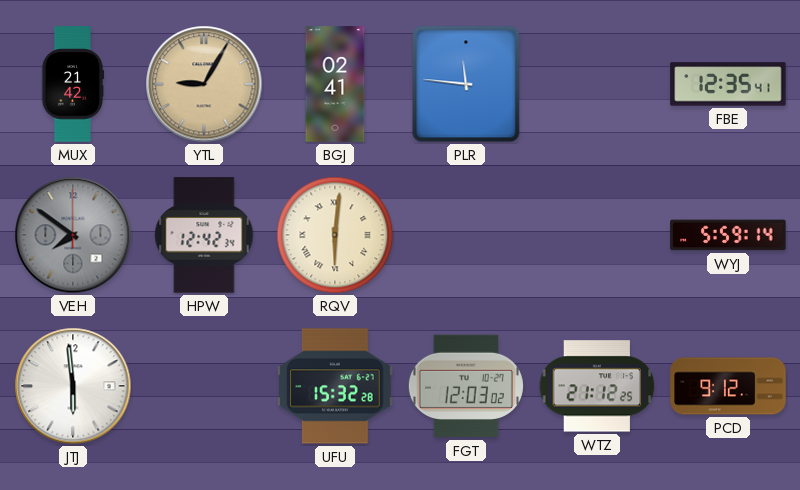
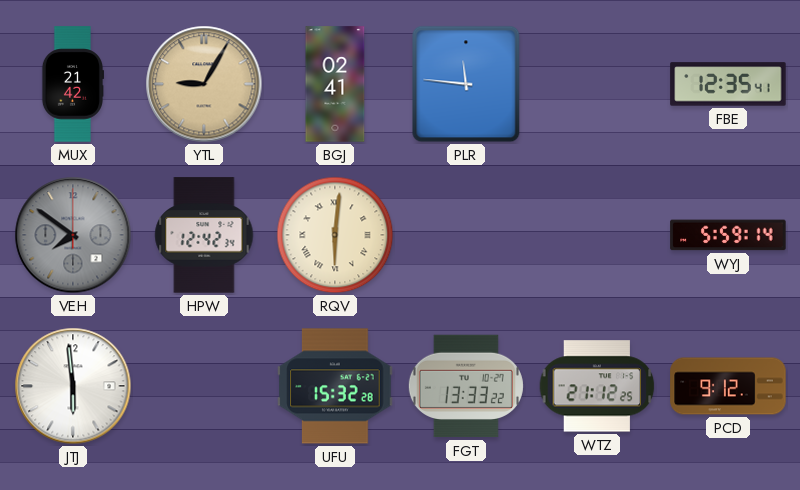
FGT: 12:03 -> 13:33 (466, 386)
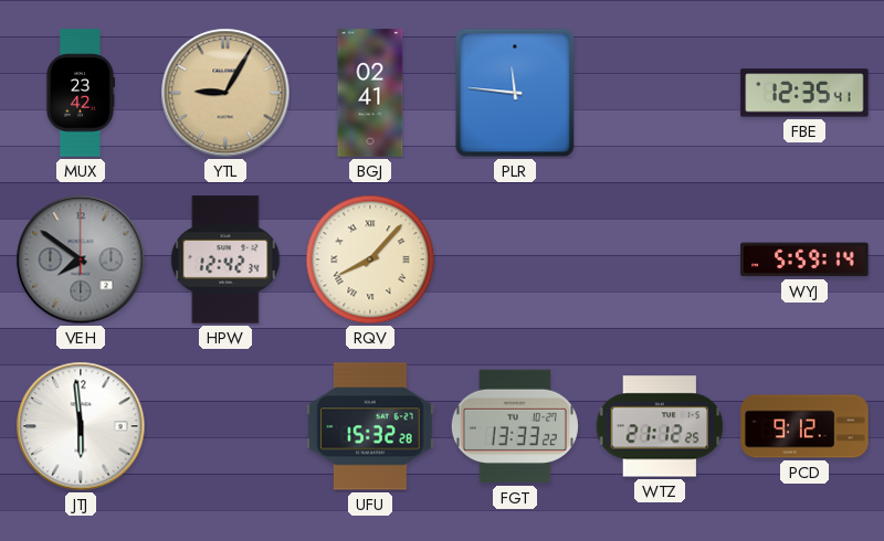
MUX: 21:42 -> 23:42 (80, 93)
RQV: 6:01 -> 8:07 (370, 259)
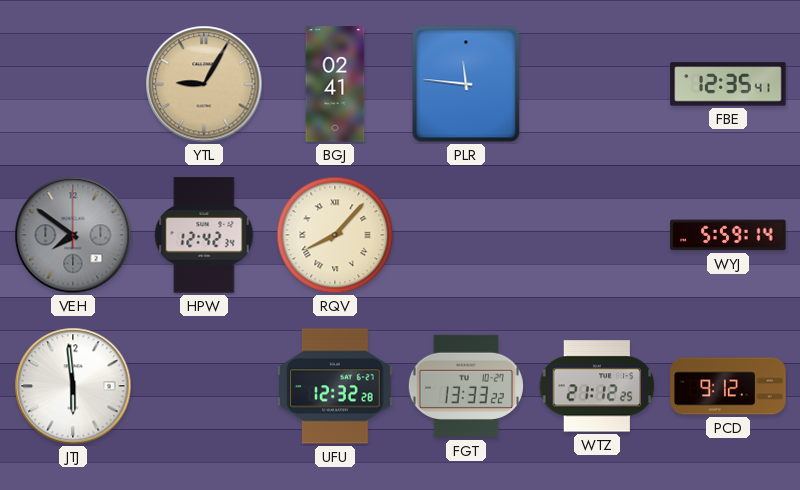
MUX: 23:42 -> none (80, 93)
UFU: 15:32 -> 12:32 (335, 386)
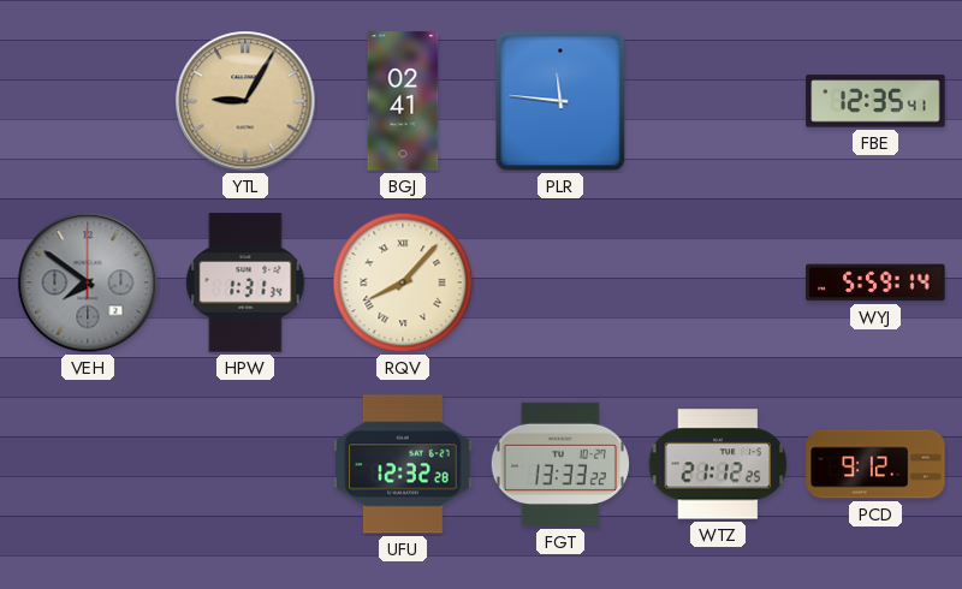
HPW: 12:42 -> 1:31 (245, 282)
JTJ: 5:59 -> none (73, 386)
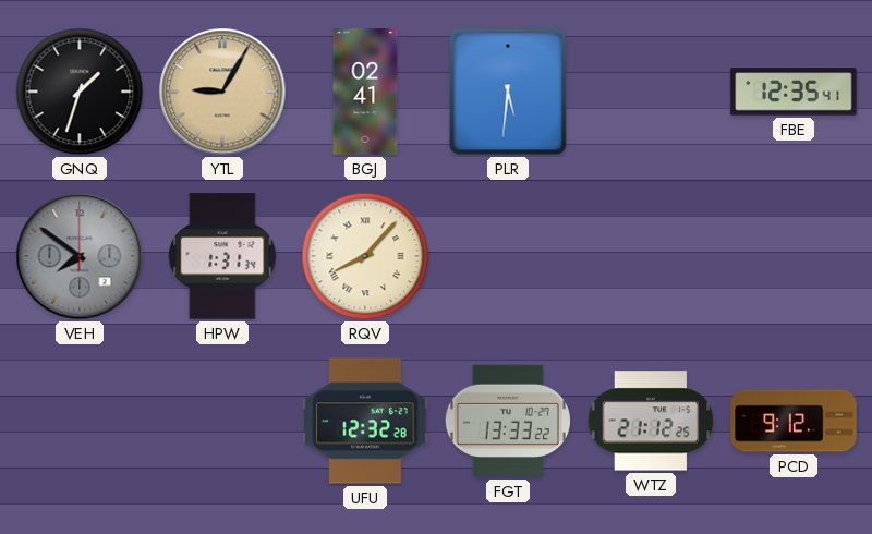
GNQ: none -> 1:33 (80, 92)
PLR: 11:46 -> 5:31 (508, 92)
WYJ: 5:59 -> none (875, 282)
